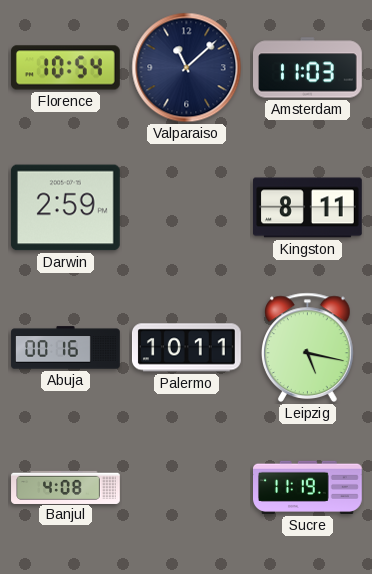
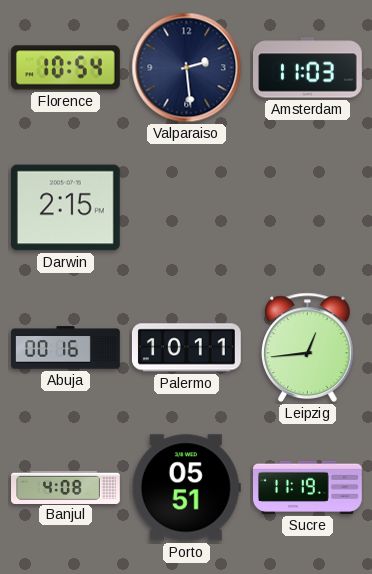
Valparaiso: 11:08 -> 2:29 (187, 68)
Darwin: 2:59 -> 2:15 (65, 208)
Kingston: 8:11 -> none (308, 208)
Leipzig: 5:17 -> 12:44 (308, 347)
Porto: none -> 05:51 (186, 488)
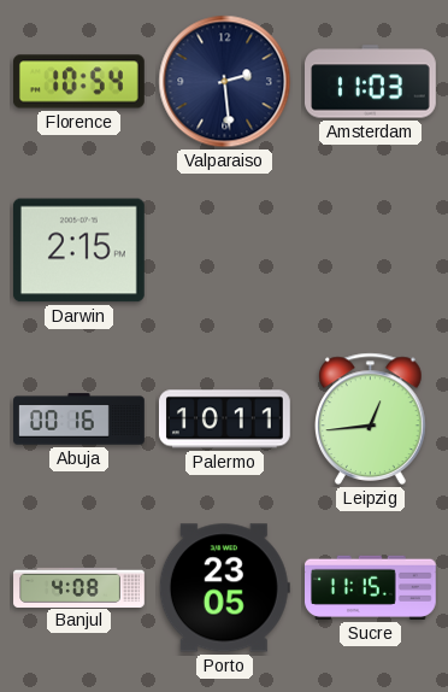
Porto: 05:51 -> 23:05 (224, 588)
Sucre: 11:19 -> 11:15 (371, 587)
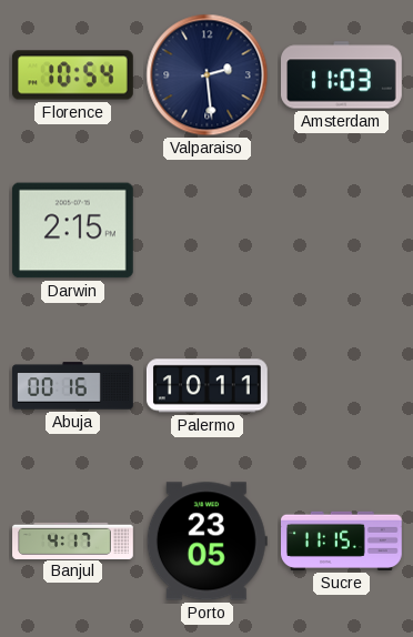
Leipzig: 12:44 -> none (371, 418)
Banjul: 4:08 -> 4:17 (73, 540)
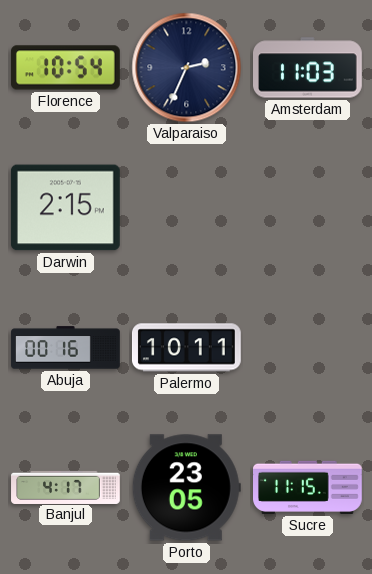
Valparaiso: 2:29 -> 2:34 (187, 68)
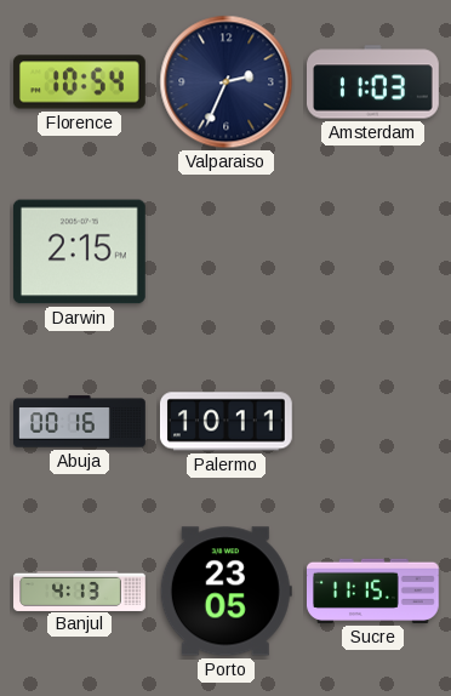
Banjul: 4:17 -> 4:13 (80, 591)
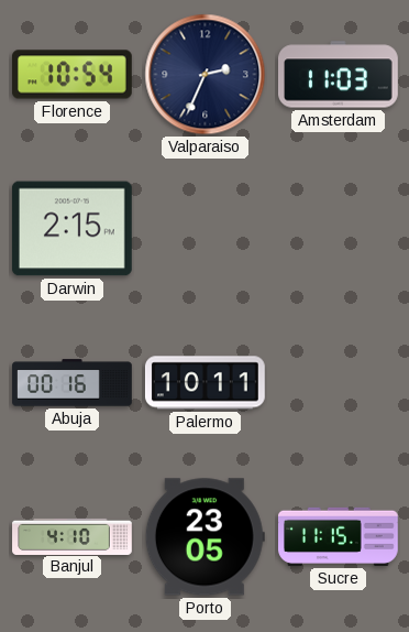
Banjul: 4:13 -> 4:10 (73, 536)
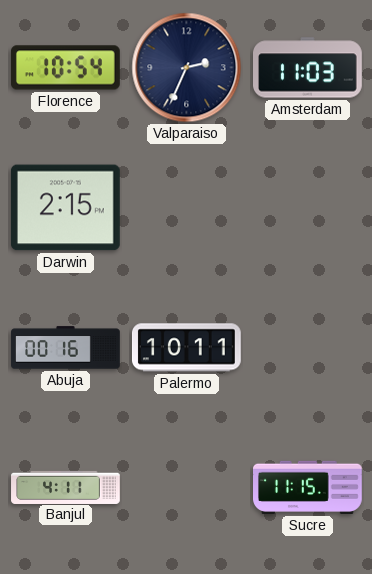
Banjul: 4:10 -> 4:11 (66, 487)
Porto: 23:05 -> none (204, 537)
